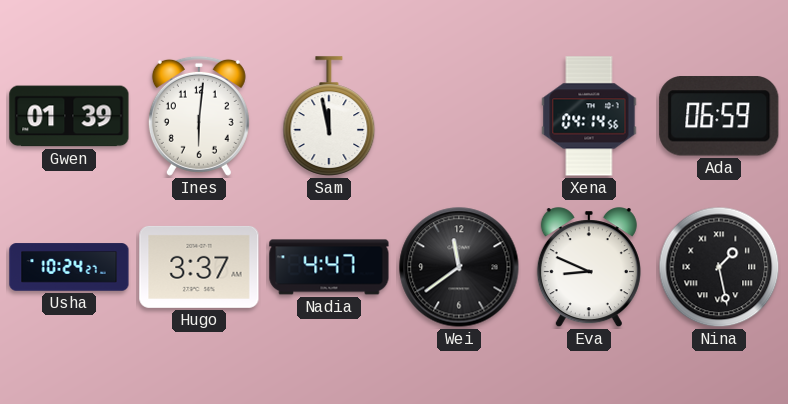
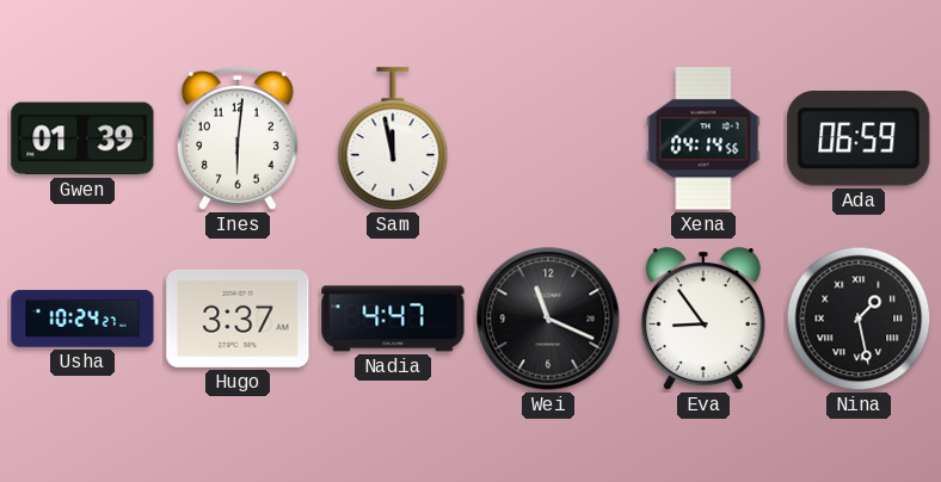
Wei: 11:39 -> 11:19 (548, 319)
Eva: 8:49 -> 8:54 (703, 320)
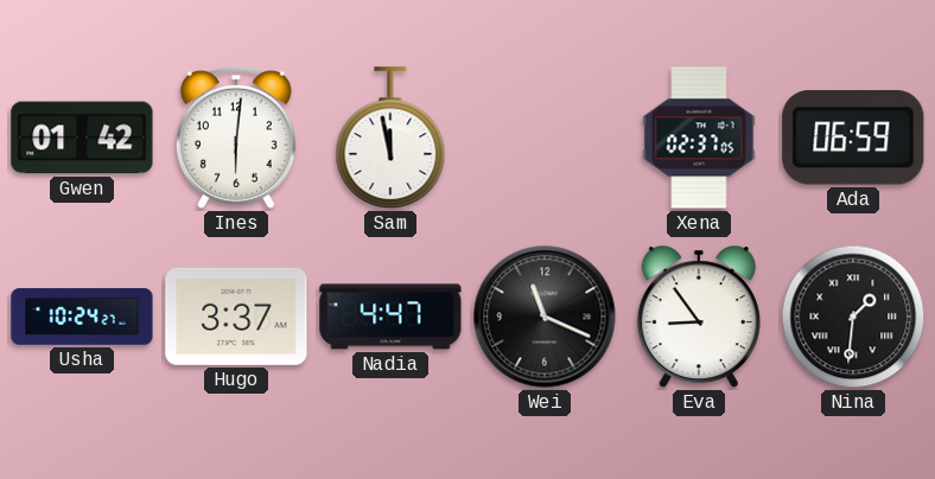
Gwen: 01:39 -> 01:42 (82, 138)
Xena: 04:14 -> 02:37 (699, 138)
Nina: 1:28 -> 1:31 (853, 317)
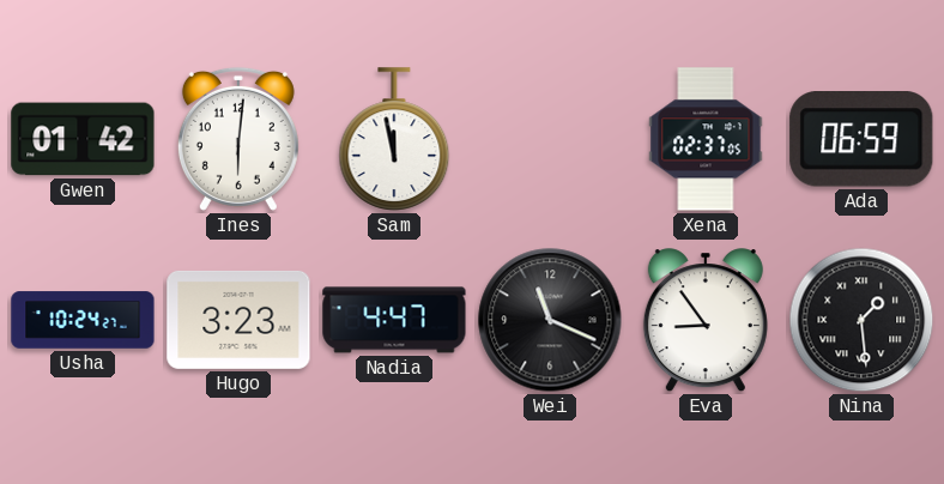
Hugo: 3:37 -> 3:23 (238, 320)
Nina: 1:31 -> 1:29 (861, 320)
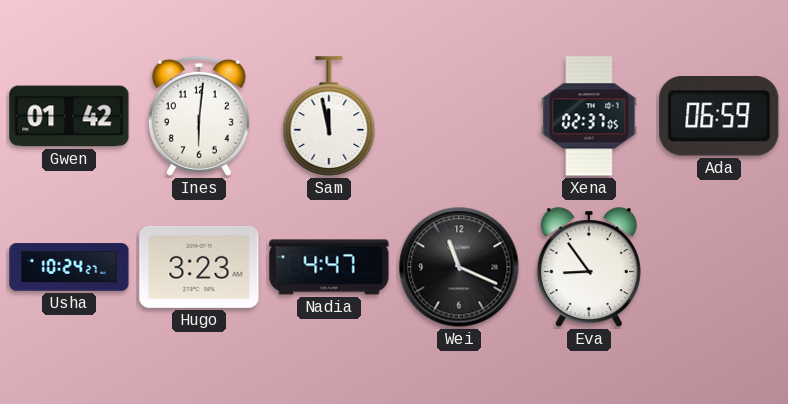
Nina: 1:29 -> none (861, 320)
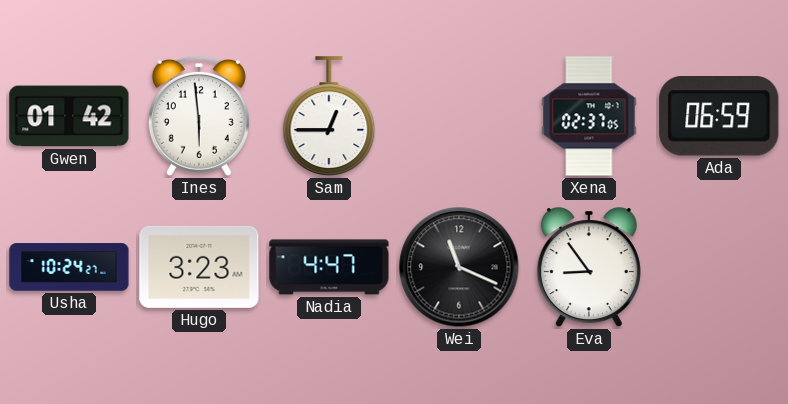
Ines: 6:01 -> 5:59 (199, 116)
Sam: 11:58 -> 12:45 (329, 116)
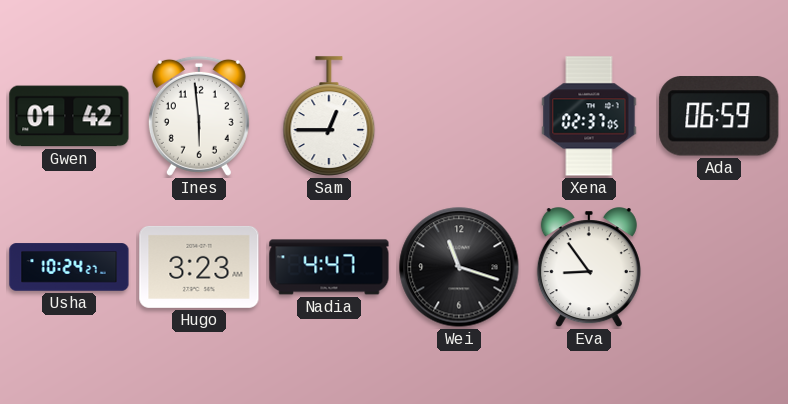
Wei: 11:19 -> 11:18 (459, 267)
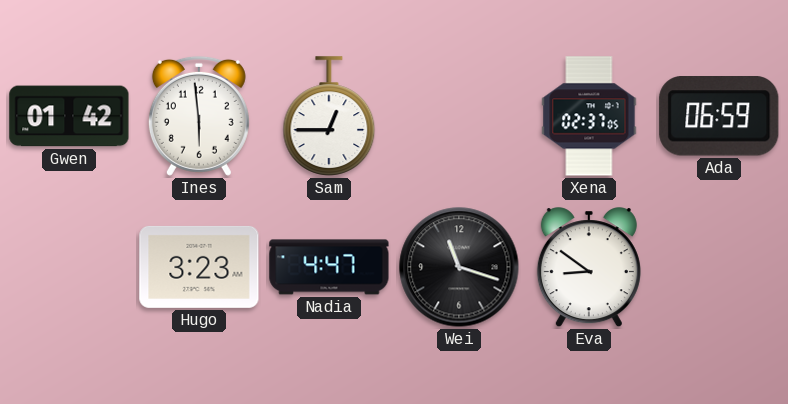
Usha: 10:24 -> none (69, 267)
Eva: 8:54 -> 8:51 (589, 268)
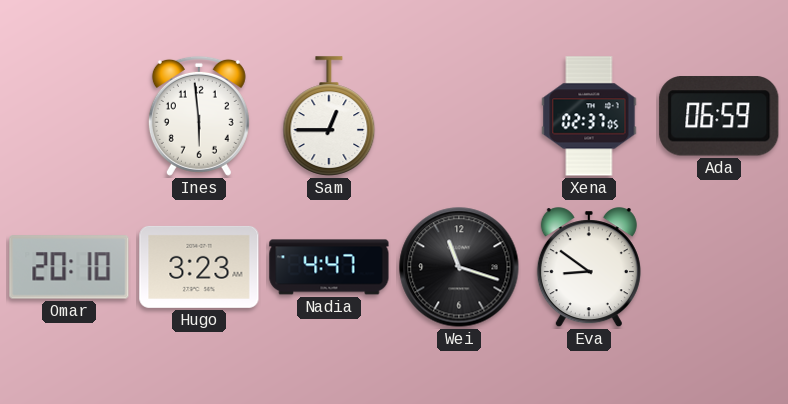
Gwen: 01:42 -> none (69, 116)
Omar: none -> 20:10 (69, 267)
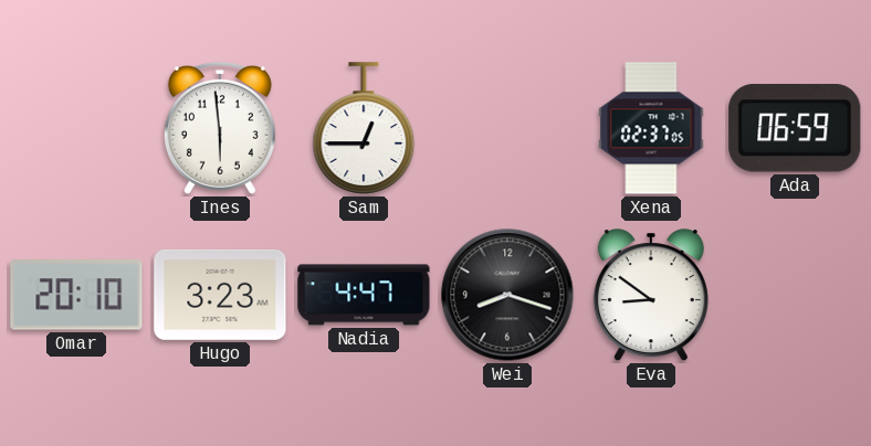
Wei: 11:18 -> 8:18 (507, 295)
